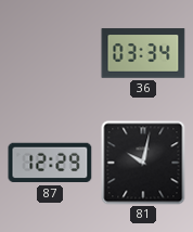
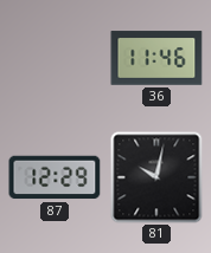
36: 03:34 -> 11:46 (156, 58)
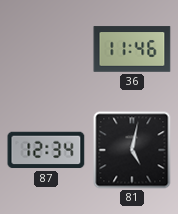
87: 12:29 -> 12:34 (46, 150)
81: 10:02 -> 5:02 (132, 150)
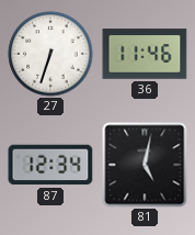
27: none -> 6:33 (50, 54)
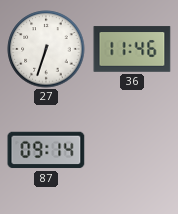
87: 12:34 -> 09:14 (46, 150)
81: 5:02 -> none (145, 165)
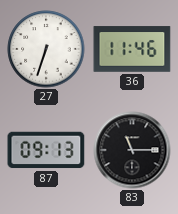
87: 09:14 -> 09:13 (46, 150)
83: none -> 11:15 (132, 150)
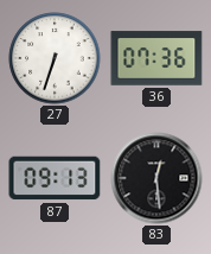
36: 11:46 -> 07:36 (156, 58)
83: 11:15 -> 12:29 (156, 178)
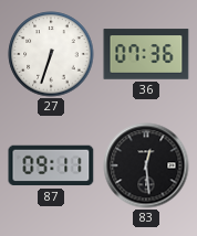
87: 09:13 -> 09:11 (51, 165)
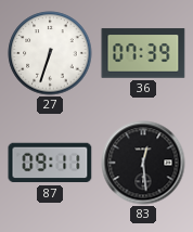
36: 07:36 -> 07:39 (143, 53)
